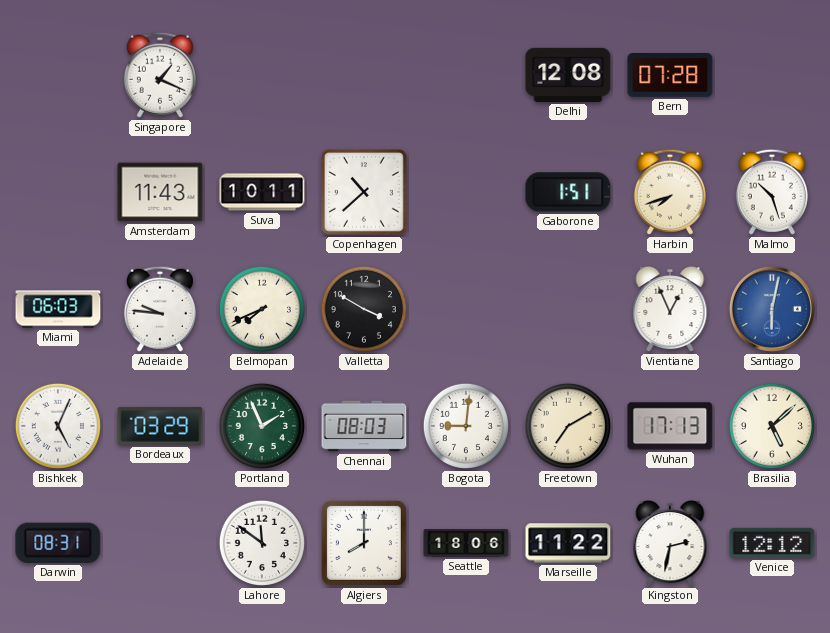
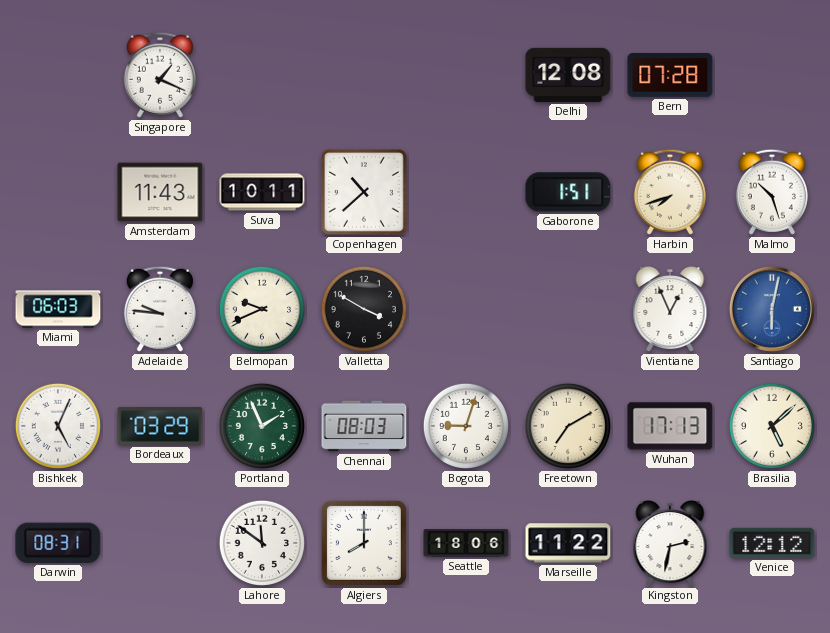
Belmopan: 7:41 -> 9:41 (262, 309)
Bogota: 9:01 -> 9:03 (466, 426)
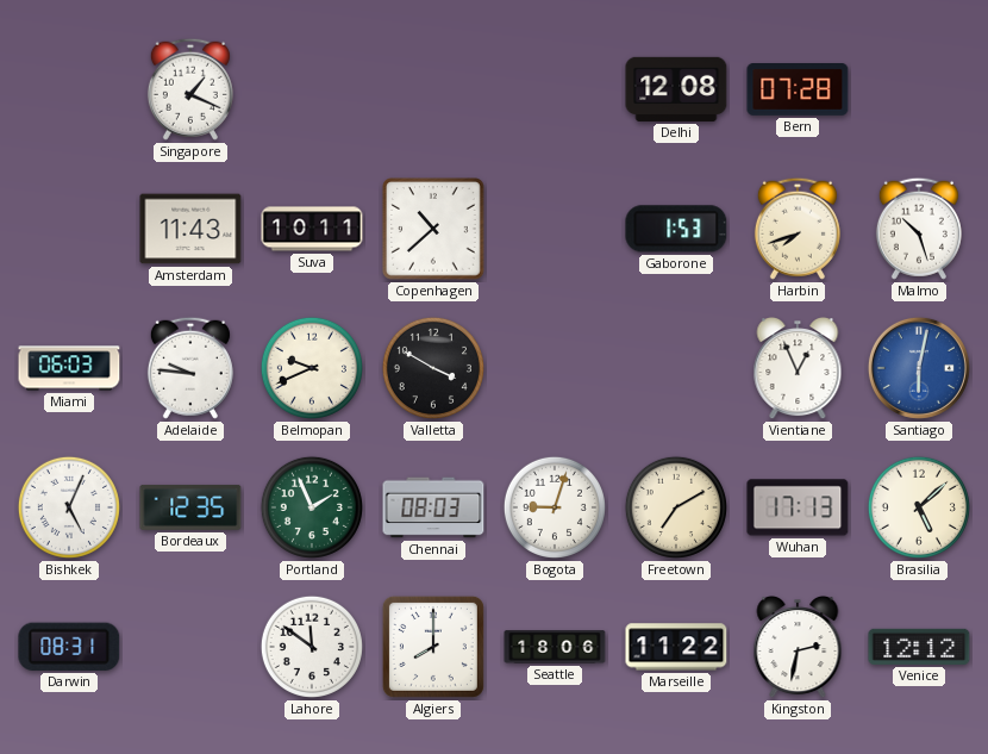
Gaborone: 1:51 -> 1:53 (676, 229)
Bordeaux: 03:29 -> 12:35 (190, 507)
